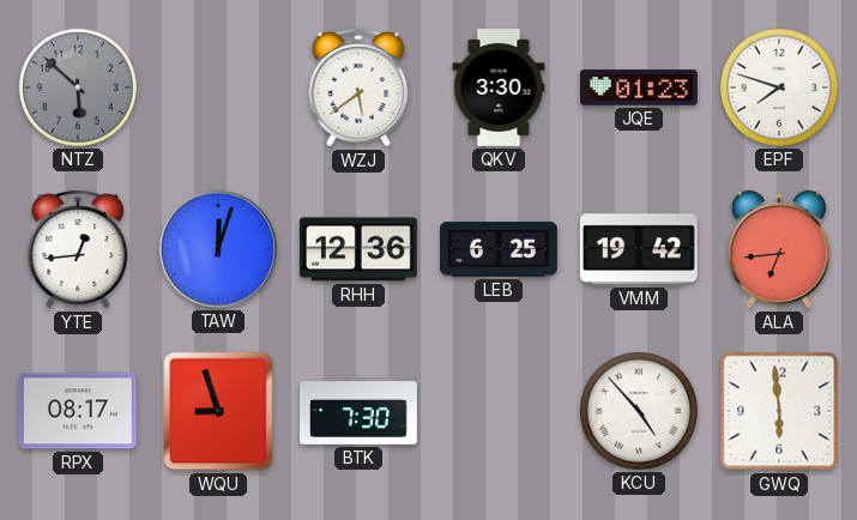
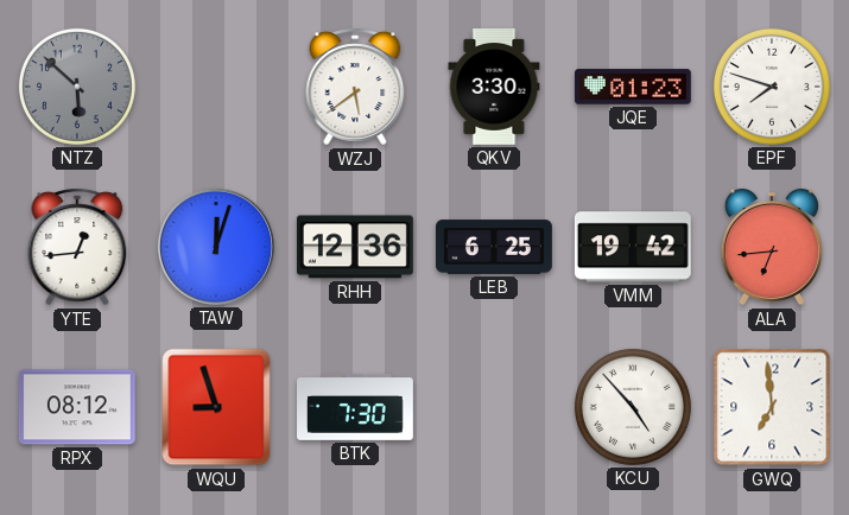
RPX: 08:17 -> 08:12 (77, 407)
GWQ: 5:59 -> 6:59 (772, 407)
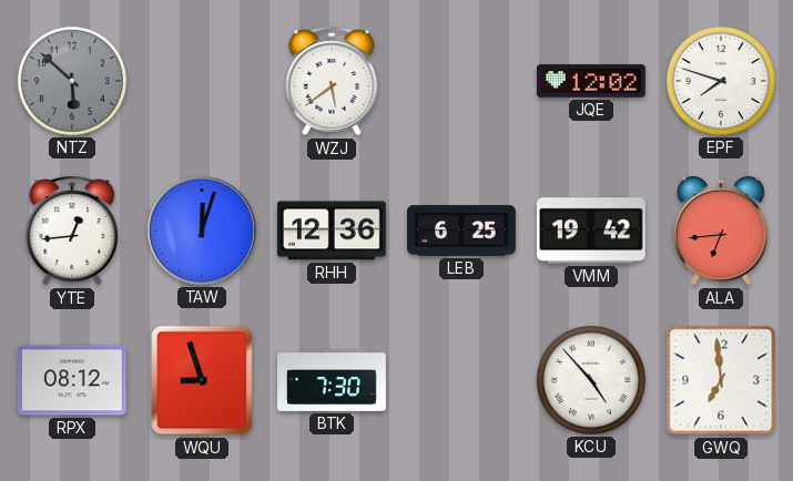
QKV: 3:30 -> none (494, 87)
JQE: 01:23 -> 12:02 (591, 81)
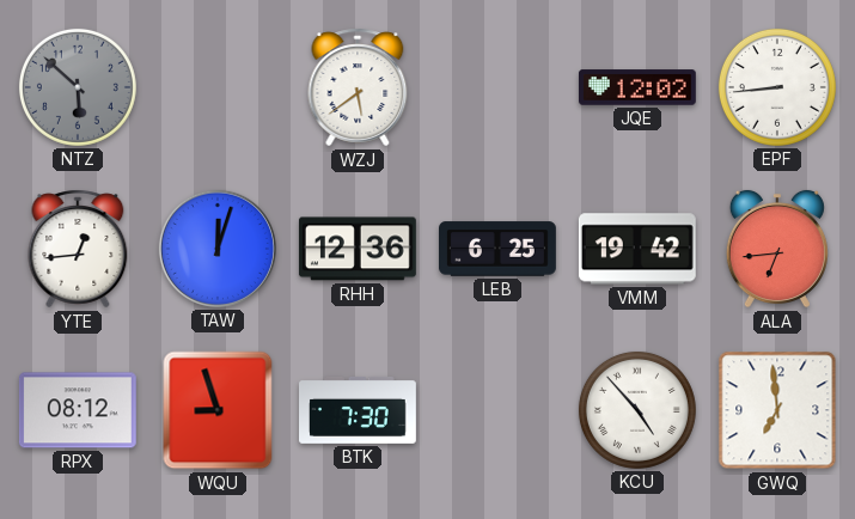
EPF: 7:48 -> 8:44 (777, 87)
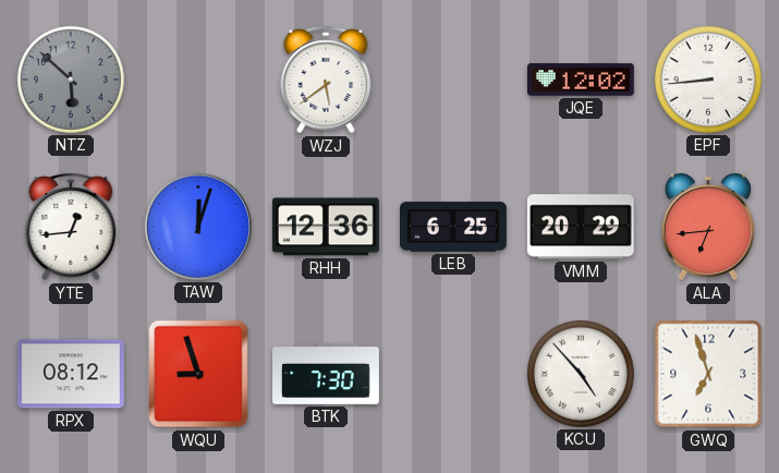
VMM: 19:42 -> 20:29 (581, 227)
GWQ: 6:59 -> 6:57 (708, 374)
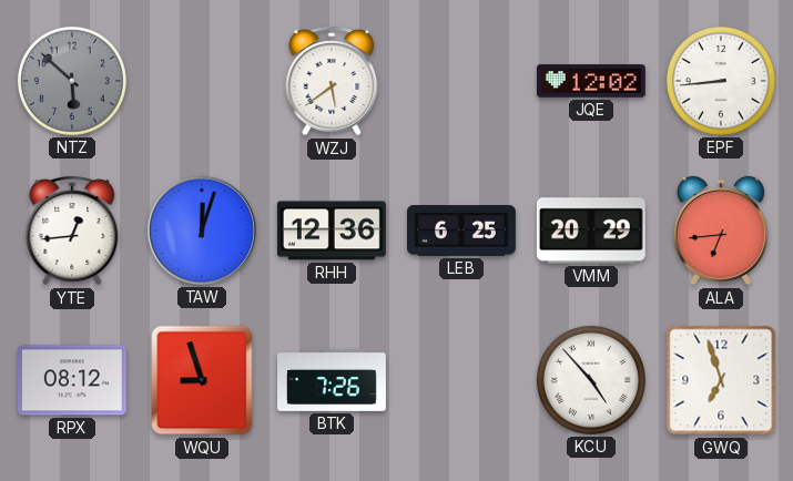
BTK: 7:30 -> 7:26 (333, 380)
